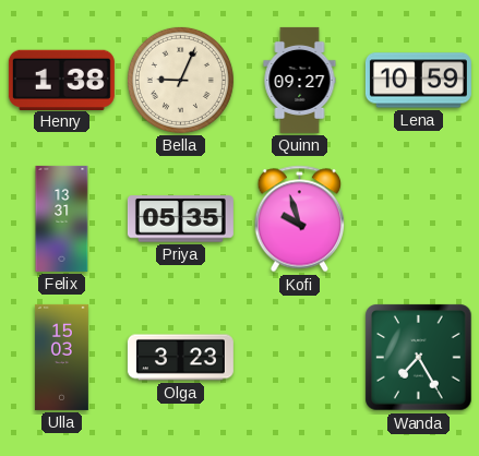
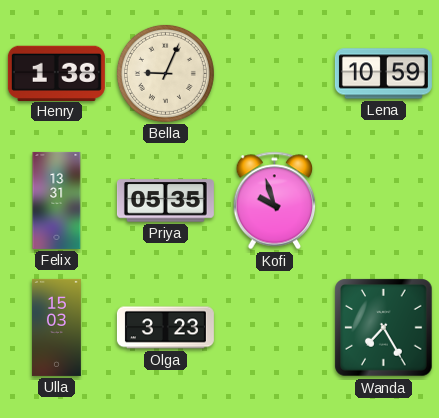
Quinn: 09:27 -> none (300, 80)
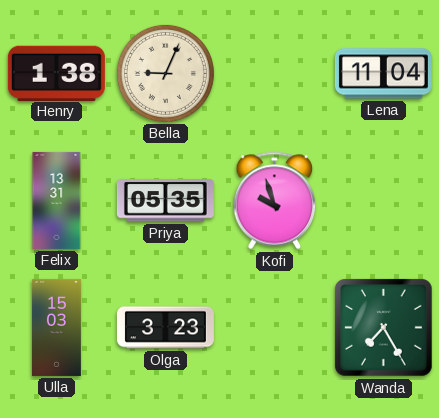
Lena: 10:59 -> 11:04 (383, 74)
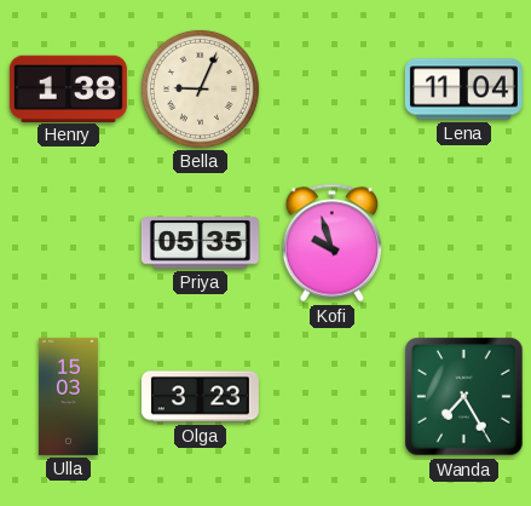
Felix: 13:31 -> none (57, 200)
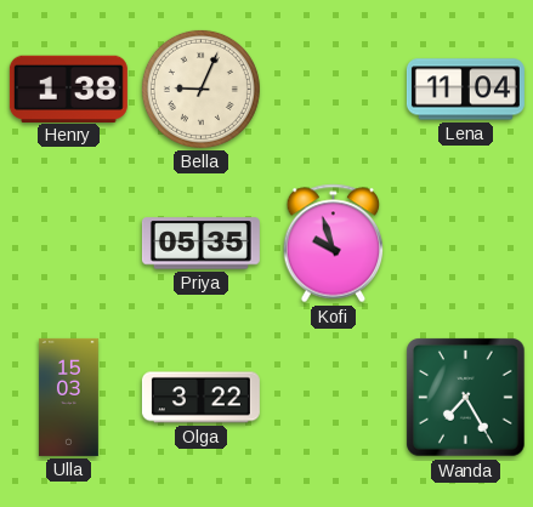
Olga: 3:23 -> 3:22 (200, 398)
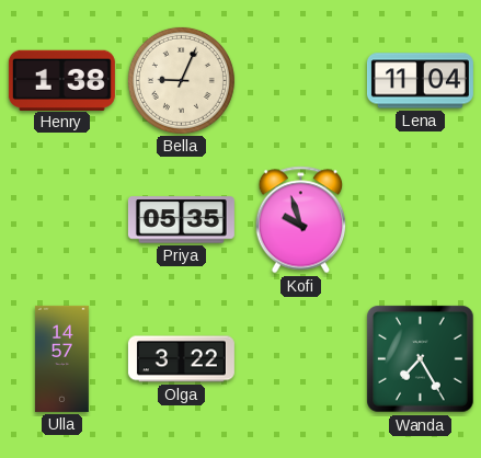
Ulla: 15:03 -> 14:57 (61, 358)
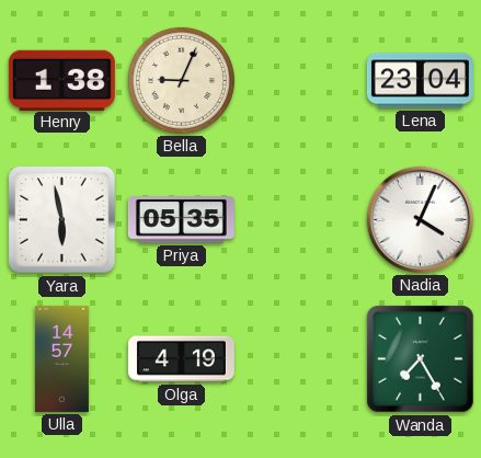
Lena: 11:04 -> 23:04 (420, 81)
Yara: none -> 5:58 (62, 220)
Kofi: 9:57 -> none (301, 220)
Nadia: none -> 4:04 (420, 219)
Olga: 3:22 -> 4:19 (181, 359)
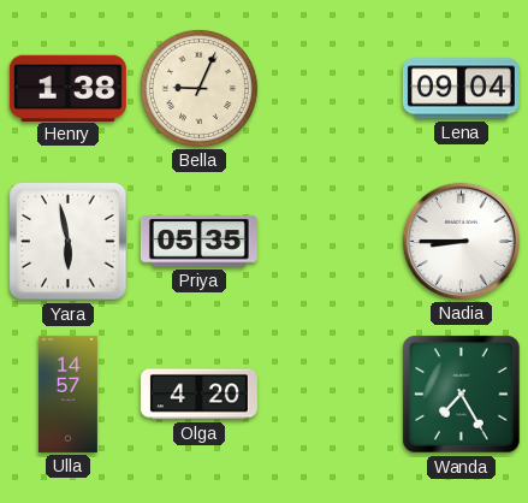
Lena: 23:04 -> 09:04 (461, 89)
Nadia: 4:04 -> 8:45 (461, 241)
Olga: 4:19 -> 4:20 (198, 395)
